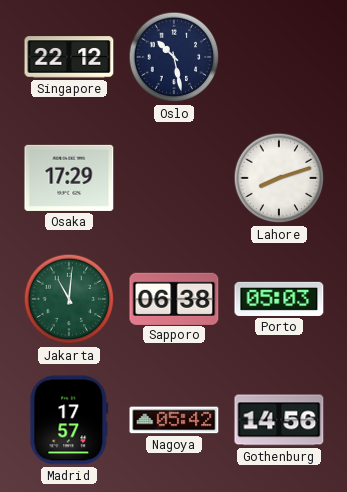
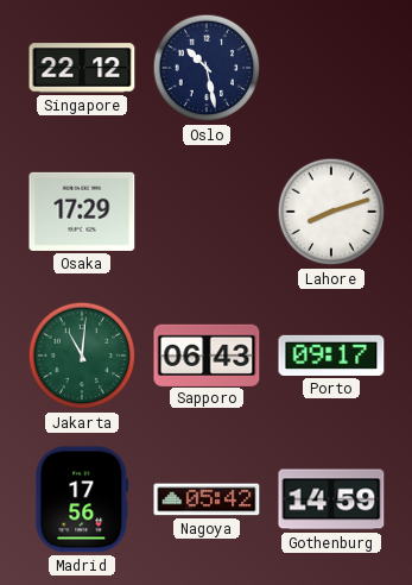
Sapporo: 06:38 -> 06:43 (207, 354)
Porto: 05:03 -> 09:17 (331, 356)
Madrid: 17:57 -> 17:56 (82, 499)
Gothenburg: 14:56 -> 14:59 (331, 499)
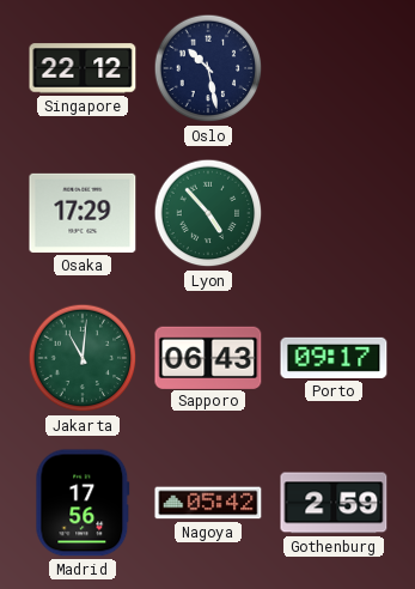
Lyon: none -> 4:53 (208, 213)
Lahore: 8:12 -> none (331, 212)
Gothenburg: 14:59 -> 2:59 (334, 503)
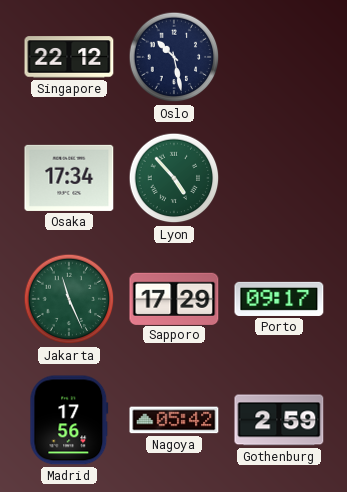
Osaka: 17:29 -> 17:34 (69, 178)
Jakarta: 11:01 -> 11:26 (69, 299)
Sapporo: 06:43 -> 17:29 (174, 298)
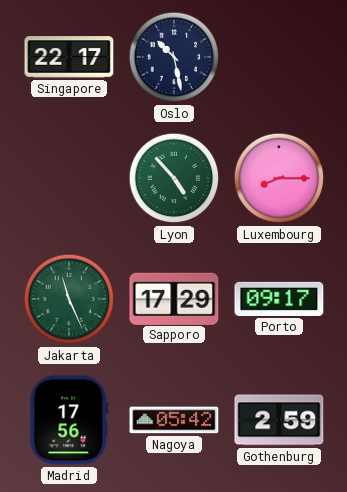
Singapore: 22:12 -> 22:17 (69, 57)
Osaka: 17:34 -> none (69, 178)
Luxembourg: none -> 8:15 (279, 178)
